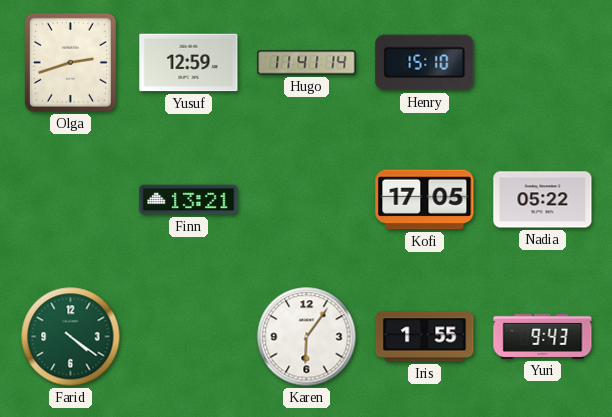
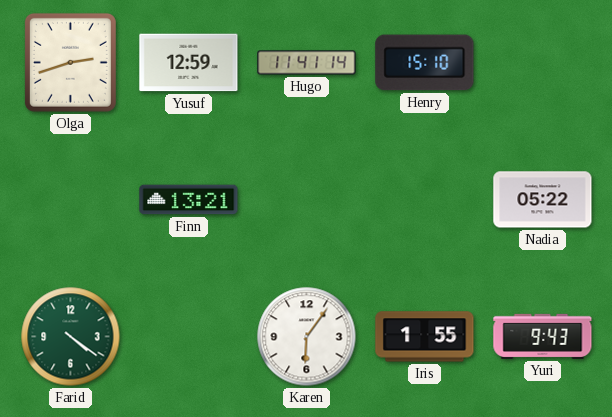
Kofi: 17:05 -> none (425, 200)
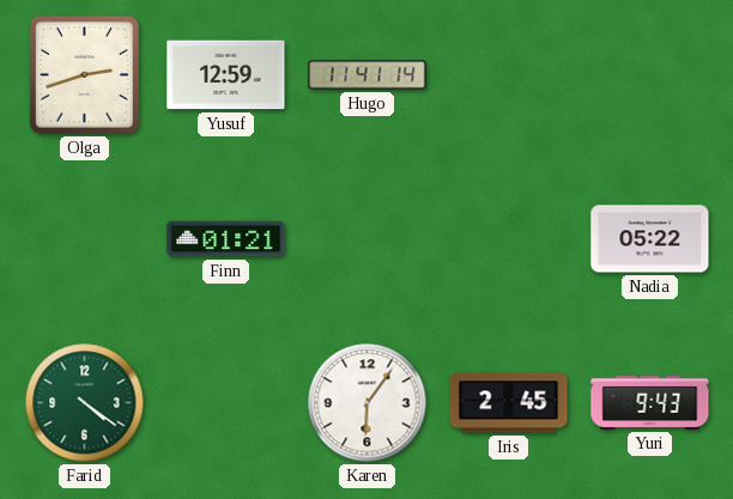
Henry: 15:10 -> none (425, 63)
Finn: 13:21 -> 01:21 (226, 239)
Iris: 1:55 -> 2:45 (509, 403)
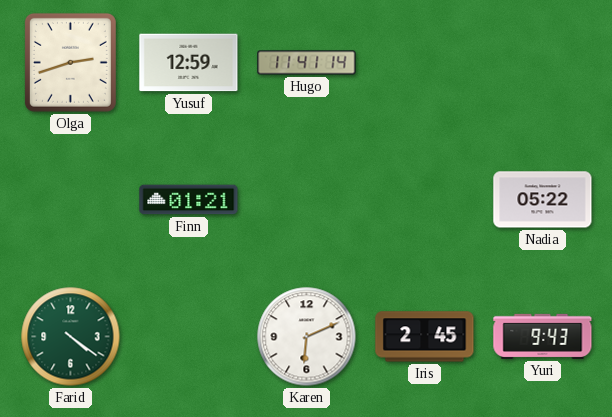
Karen: 6:06 -> 6:11 (307, 337)
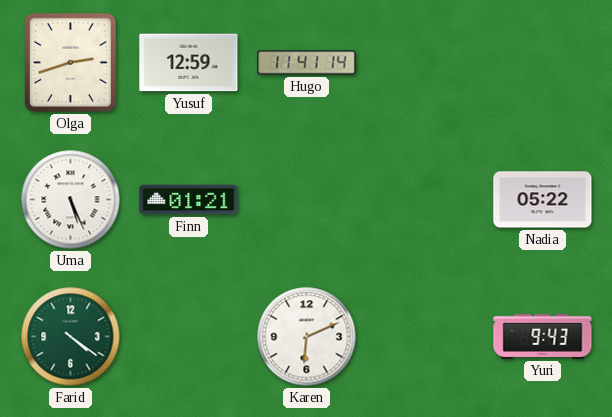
Uma: none -> 5:26 (71, 200)
Iris: 2:45 -> none (425, 337)
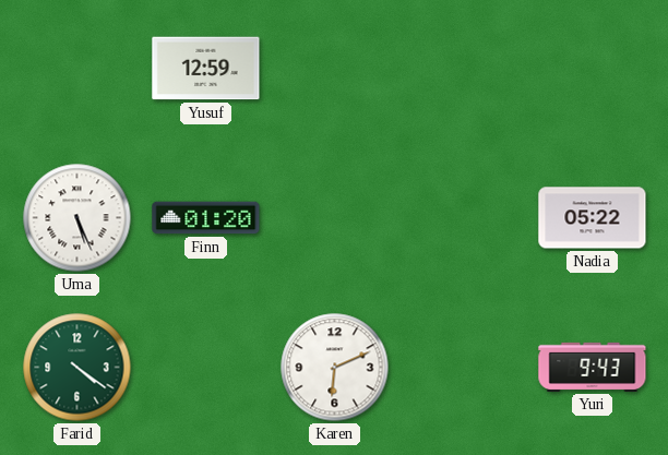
Olga: 2:42 -> none (70, 62)
Hugo: 11:41 -> none (307, 63)
Finn: 01:21 -> 01:20 (206, 218)
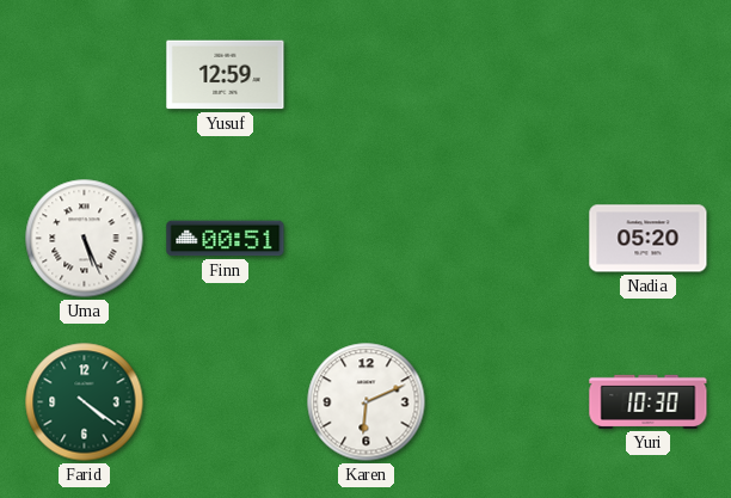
Finn: 01:20 -> 00:51 (226, 239)
Nadia: 05:22 -> 05:20 (649, 239)
Yuri: 9:43 -> 10:30 (649, 401)
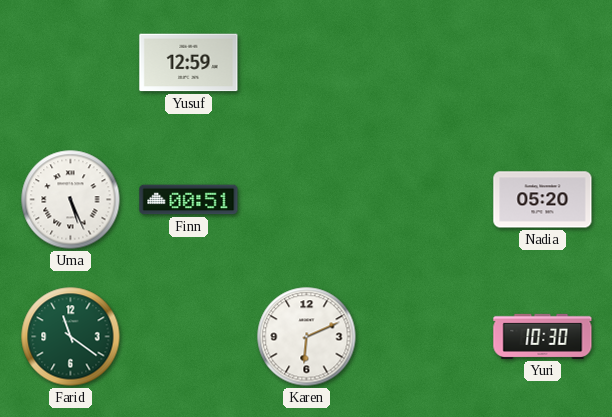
Farid: 4:21 -> 11:21 (71, 337)
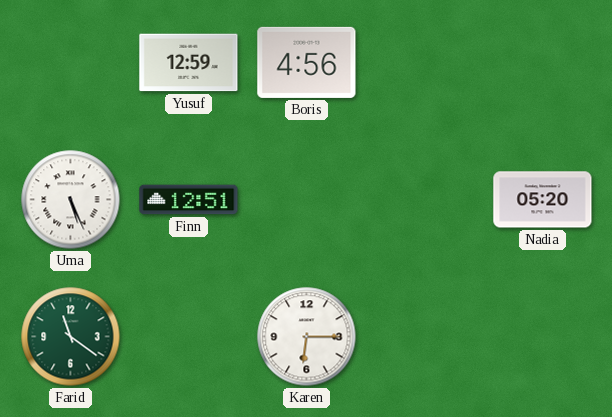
Boris: none -> 4:56 (307, 62)
Finn: 00:51 -> 12:51 (189, 200)
Karen: 6:11 -> 6:15 (307, 337)
Yuri: 10:30 -> none (543, 336)
